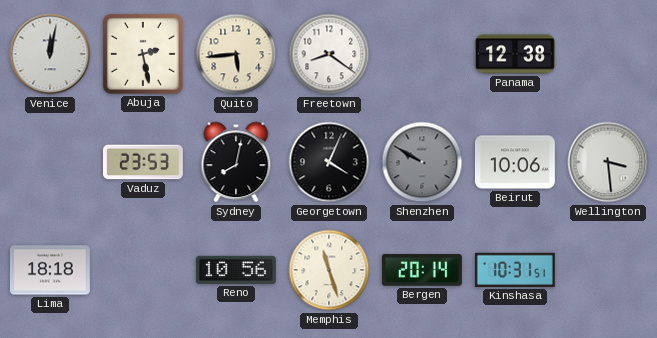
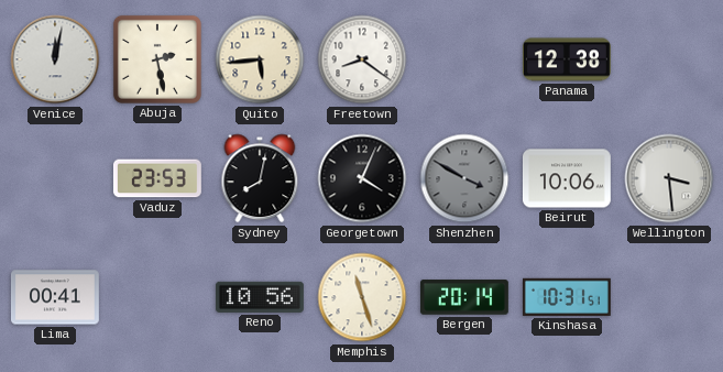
Shenzhen: 9:50 -> 3:50 (464, 178)
Lima: 18:18 -> 00:41 (55, 297)
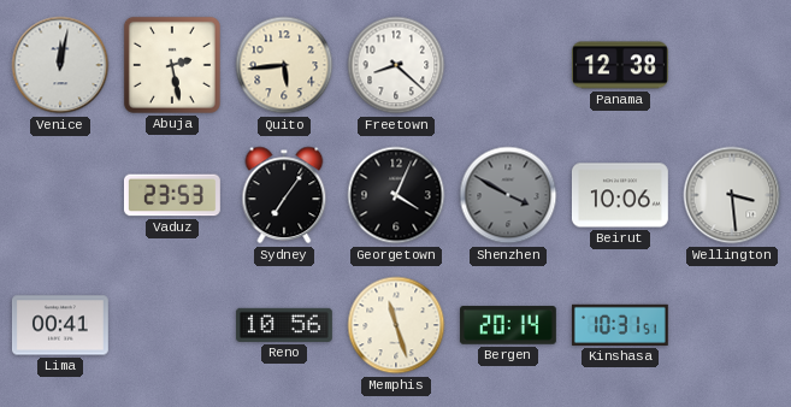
Freetown: 8:21 -> 8:22 (396, 65)
Sydney: 8:02 -> 7:06 (284, 195)
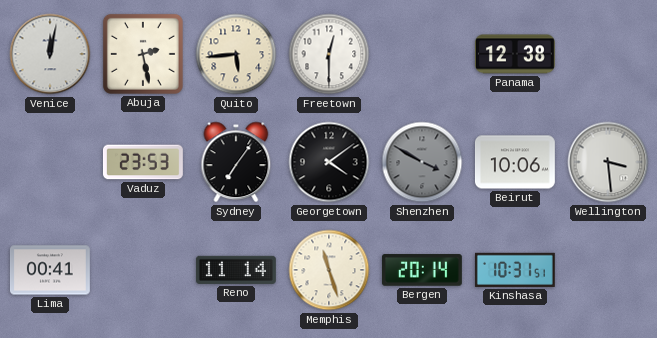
Freetown: 8:22 -> 12:30 (329, 54)
Georgetown: 4:04 -> 4:09 (329, 162)
Reno: 10:56 -> 11:14 (236, 270)
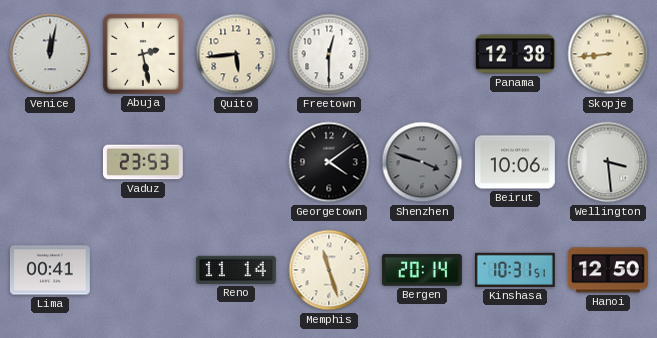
Skopje: none -> 8:44 (608, 54)
Sydney: 7:06 -> none (236, 162)
Shenzhen: 3:50 -> 3:48 (422, 162)
Hanoi: none -> 12:50 (608, 270)
